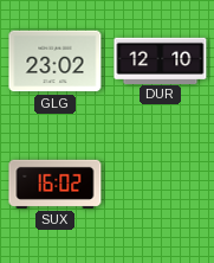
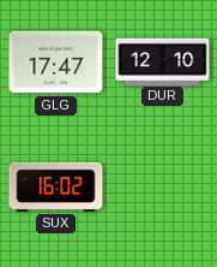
GLG: 23:02 -> 17:47 (56, 63)
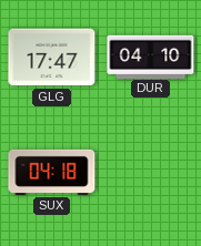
DUR: 12:10 -> 04:10 (151, 57)
SUX: 16:02 -> 04:18 (52, 172)
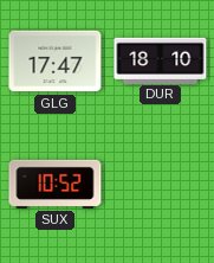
DUR: 04:10 -> 18:10 (161, 60)
SUX: 04:18 -> 10:52 (56, 184)
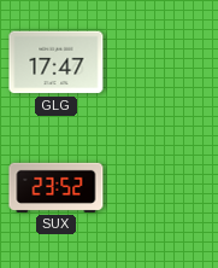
DUR: 18:10 -> none (161, 60)
SUX: 10:52 -> 23:52 (57, 187)
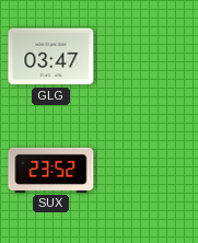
GLG: 17:47 -> 03:47 (51, 57)
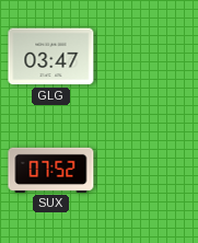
SUX: 23:52 -> 07:52 (51, 170)
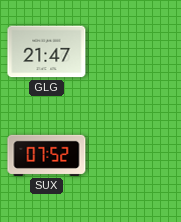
GLG: 03:47 -> 21:47 (47, 52)
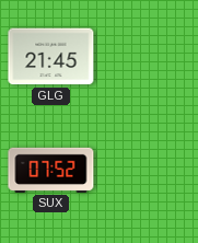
GLG: 21:47 -> 21:45 (51, 57)
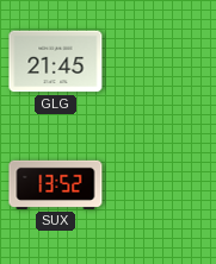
SUX: 07:52 -> 13:52 (56, 184)
